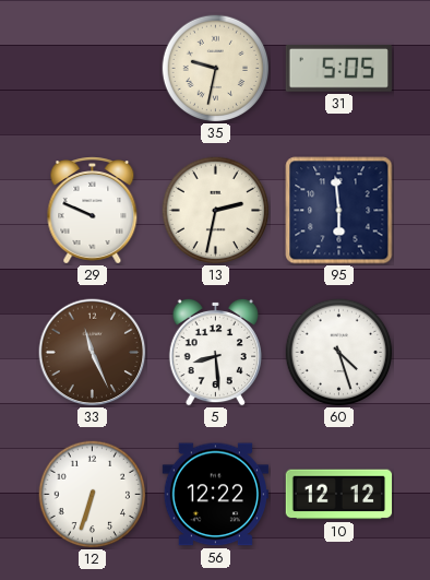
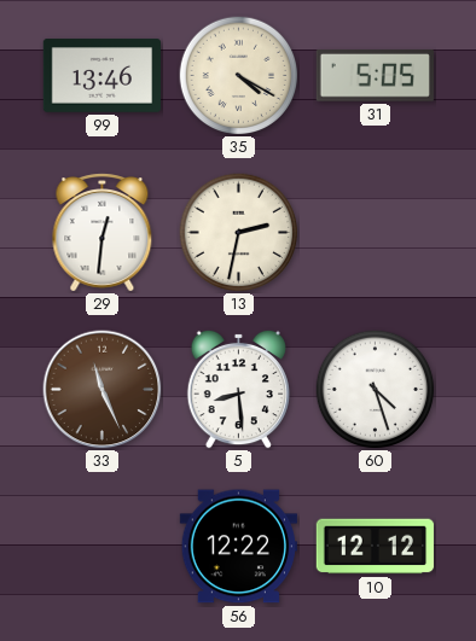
99: none -> 13:46 (103, 76)
35: 9:32 -> 4:20 (239, 76)
29: 9:49 -> 12:31 (103, 233)
95: 5:59 -> none (339, 211)
12: 6:33 -> none (93, 495)
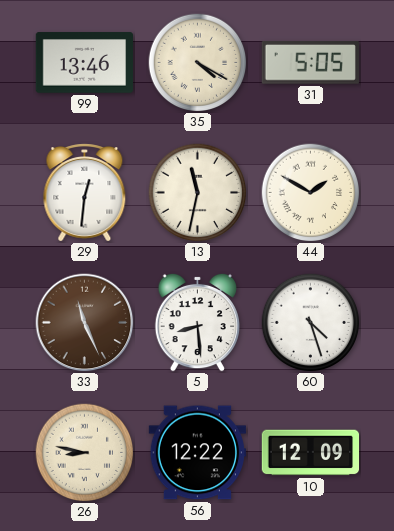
13: 2:32 -> 11:32 (198, 193)
44: none -> 1:50 (311, 193)
26: none -> 8:47 (85, 453)
10: 12:12 -> 12:09 (311, 453)
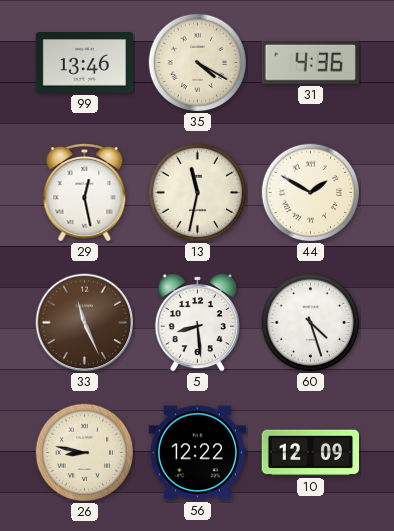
31: 5:05 -> 4:36 (310, 63)
29: 12:31 -> 12:28 (85, 193)
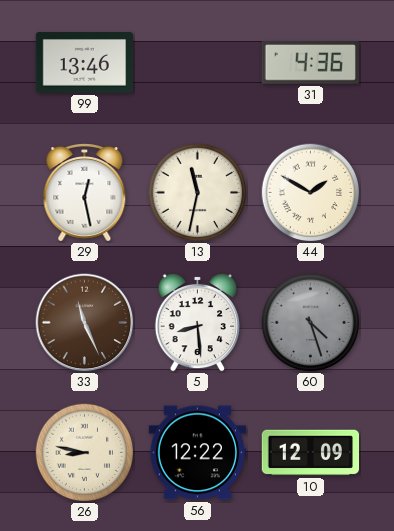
35: 4:20 -> none (198, 63)
60 dial: white -> grey (311, 323)
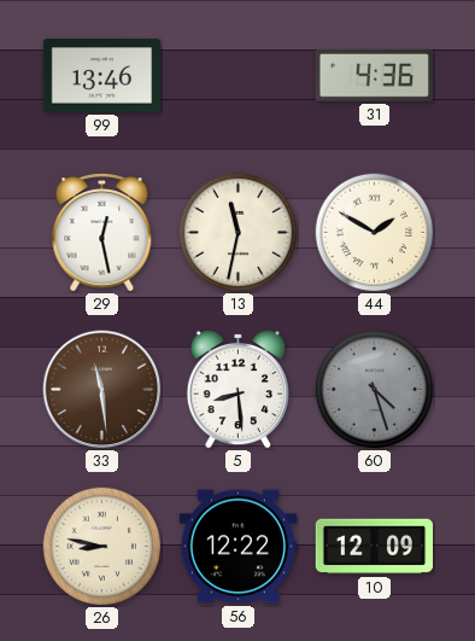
33: 11:26 -> 11:29 (102, 390)
